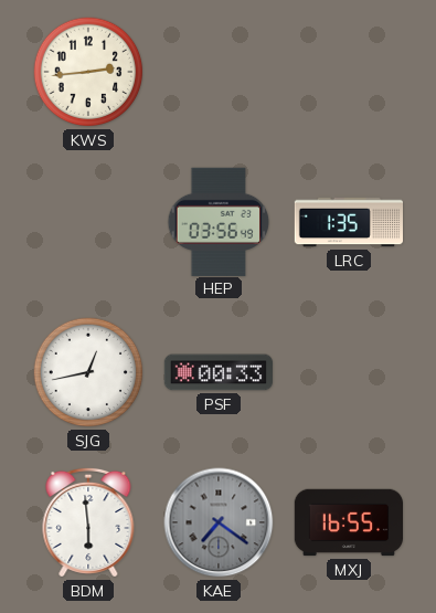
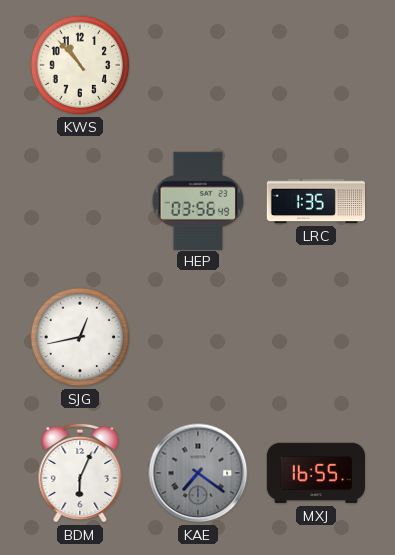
KWS: 2:44 -> 10:53 (80, 65)
PSF: 00:33 -> none (217, 372)
BDM: 5:59 -> 6:04 (80, 473)
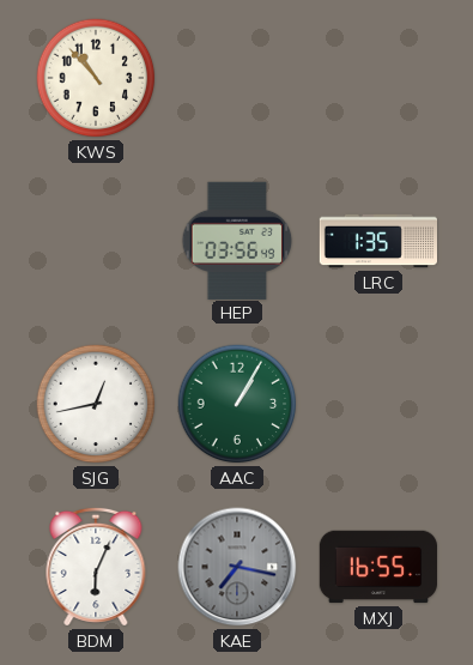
AAC: none -> 1:05 (237, 404)
KAE: 7:21 -> 7:17 (237, 567)
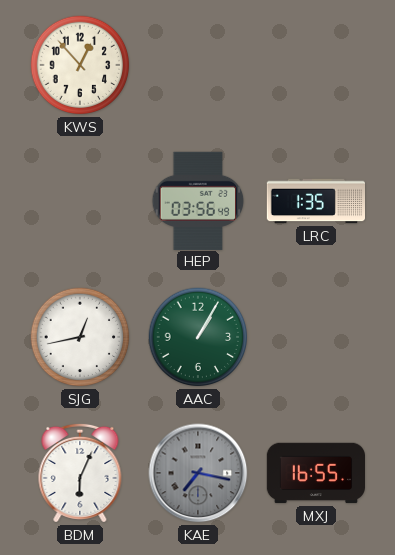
KWS: 10:53 -> 12:53 (80, 65)
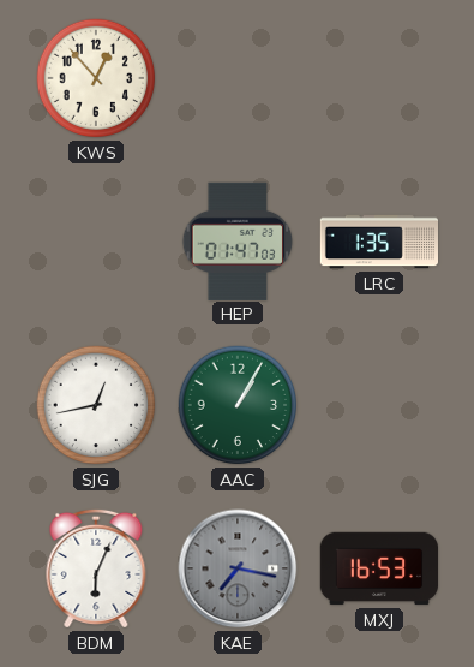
HEP: 03:56 -> 01:47 (238, 240)
MXJ: 16:55 -> 16:53 (378, 568)
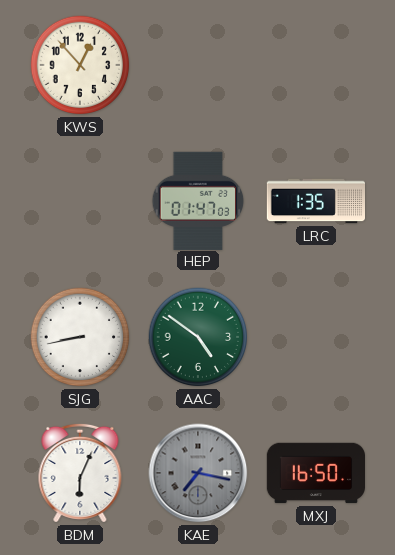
SJG: 12:43 -> 8:43 (80, 337)
AAC: 1:05 -> 4:51 (198, 337)
MXJ: 16:53 -> 16:50 (315, 473)
